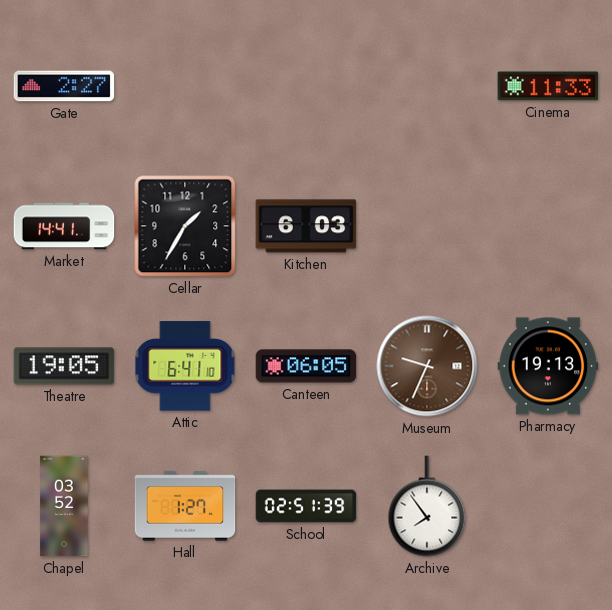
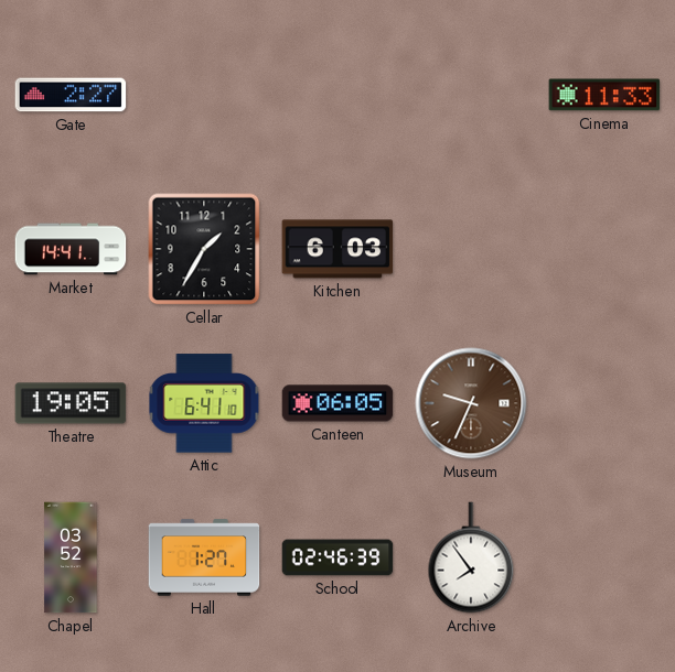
Pharmacy: 19:13 -> none (548, 366)
School: 02:51 -> 02:46 (337, 557)
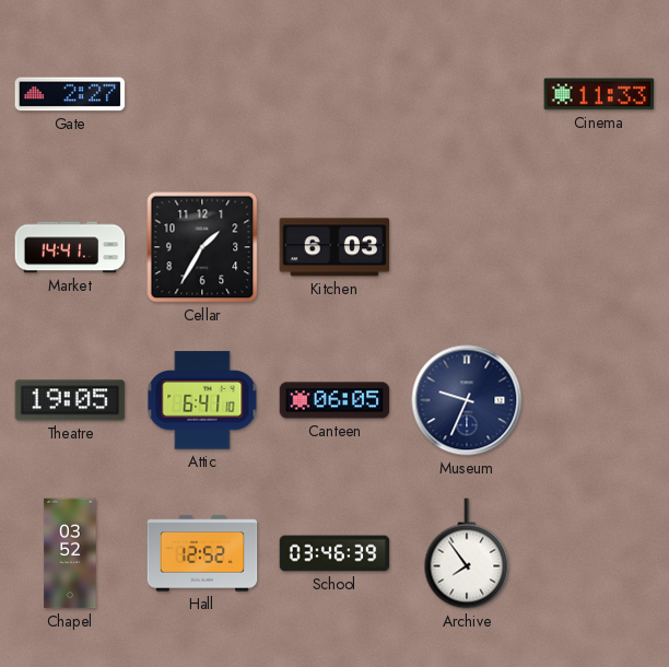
Museum dial: brown -> navy (467, 400)
Hall: 1:27 -> 12:52 (202, 553)
School: 02:46 -> 03:46 (334, 553)
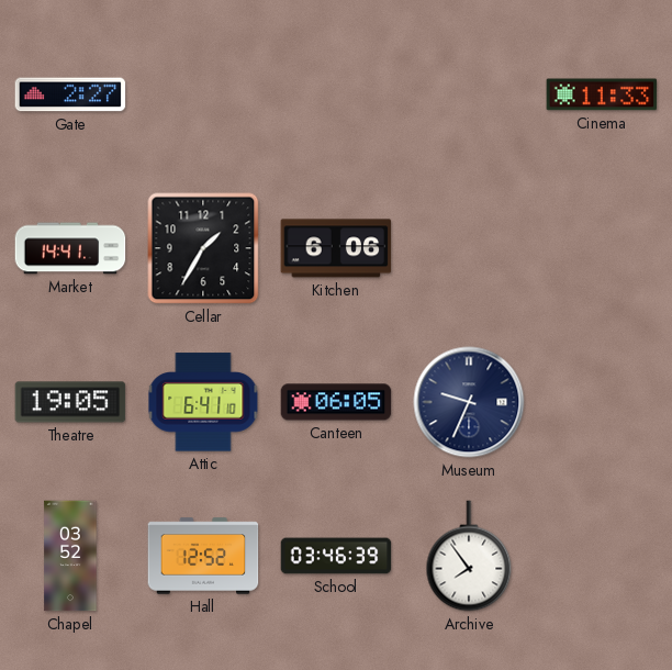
Kitchen: 6:03 -> 6:06 (336, 248)
